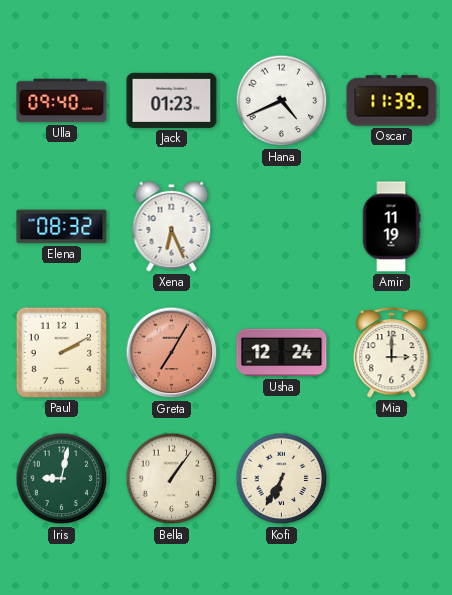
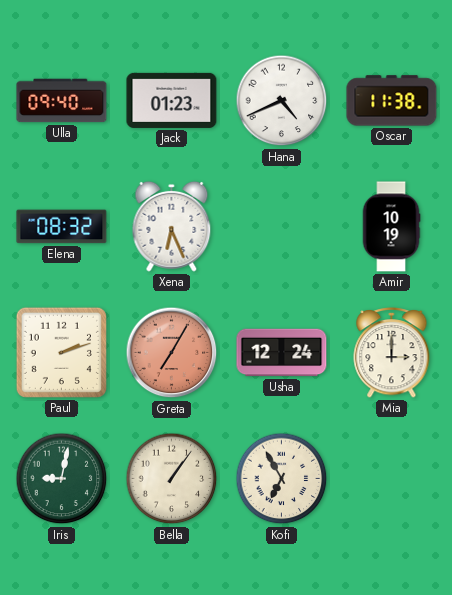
Oscar: 11:39 -> 11:38 (392, 101)
Amir: 11:19 -> 10:19 (391, 227)
Paul: 2:10 -> 2:12 (61, 352)
Kofi: 6:35 -> 6:55 (282, 479)
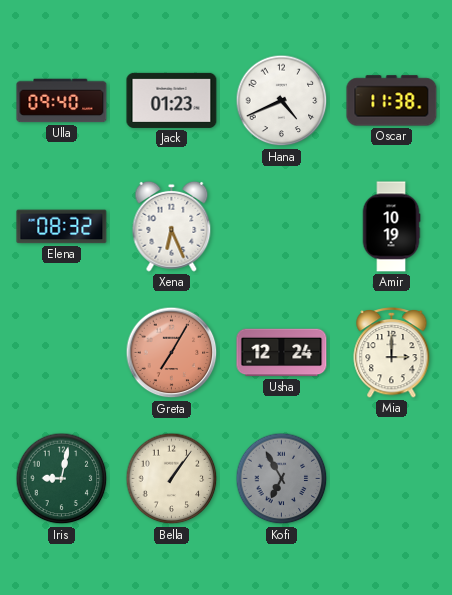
Paul: 2:12 -> none (61, 352)
Kofi dial: cream -> grey (282, 479)
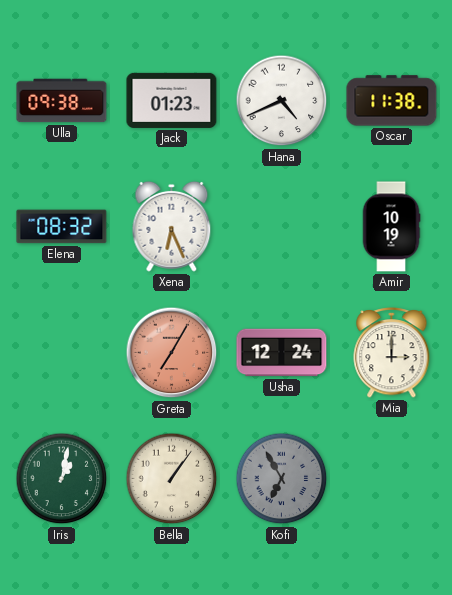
Ulla: 09:40 -> 09:38 (62, 101)
Iris: 9:02 -> 1:02 (62, 479)
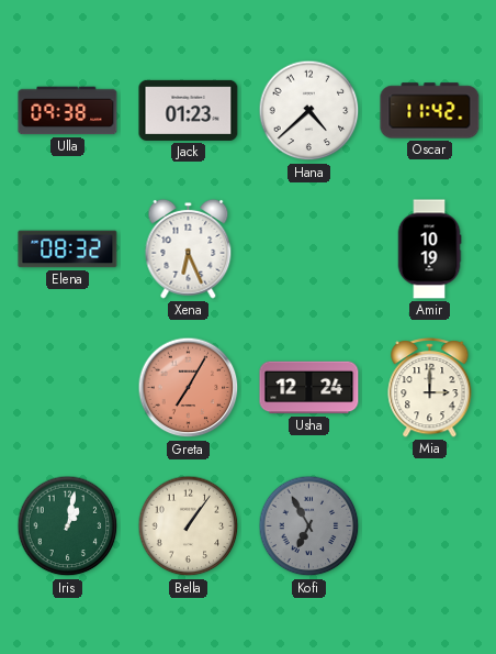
Hana: 4:41 -> 4:38 (309, 111)
Oscar: 11:38 -> 11:42 (430, 111)
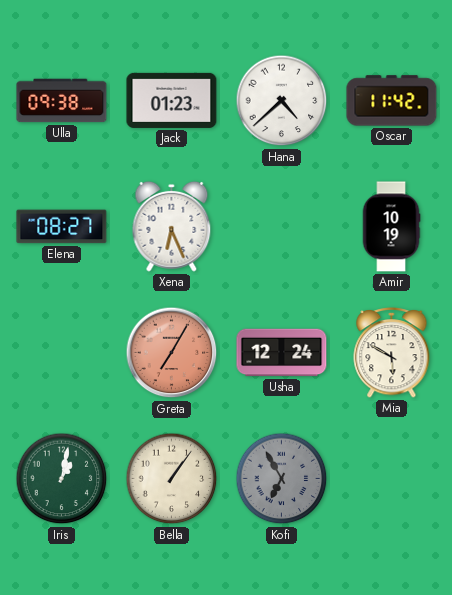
Elena: 08:32 -> 08:27 (62, 227)
Mia: 3:00 -> 5:50 (392, 352)
